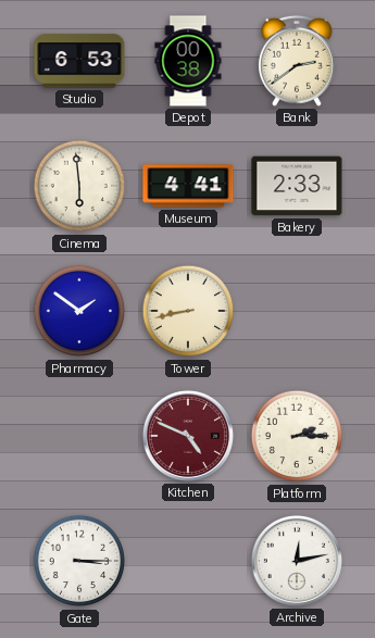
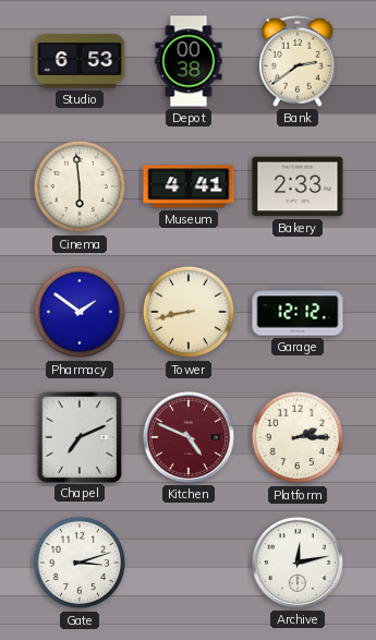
Garage: none -> 12:12 (298, 312)
Chapel: none -> 7:11 (78, 436)
Gate: 3:15 -> 3:12 (80, 563)
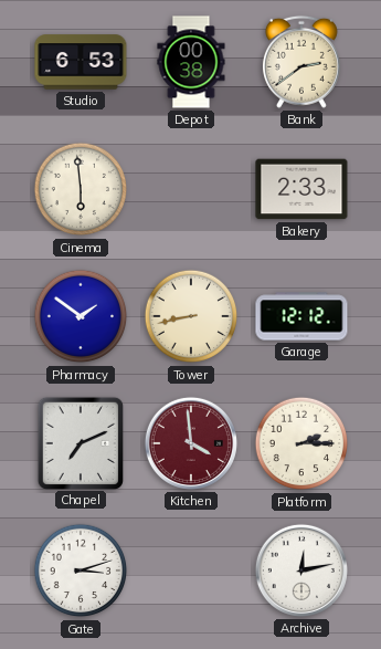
Museum: 4:41 -> none (189, 186)
Kitchen: 4:49 -> 3:59 (191, 443)
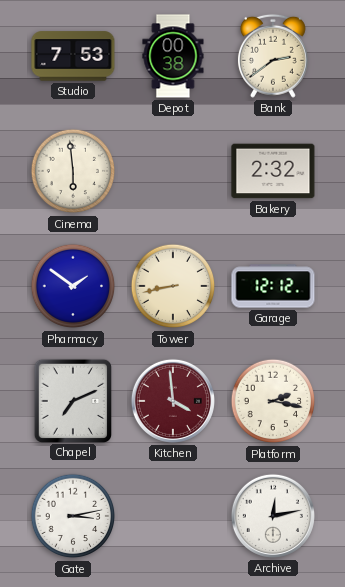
Studio: 6:53 -> 7:53 (73, 56)
Bakery: 2:33 -> 2:32 (273, 171)
Platform: 2:15 -> 2:17 (273, 401)
Gate: 3:12 -> 3:13 (73, 516)
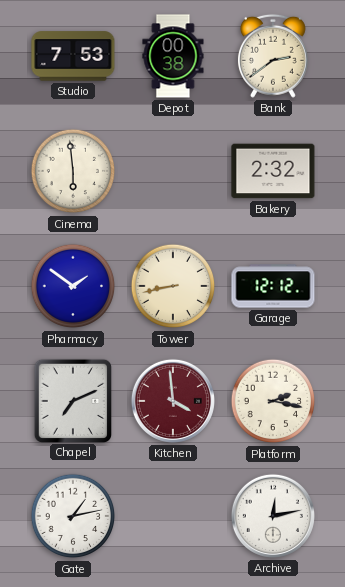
Gate: 3:13 -> 1:13 (73, 516)
